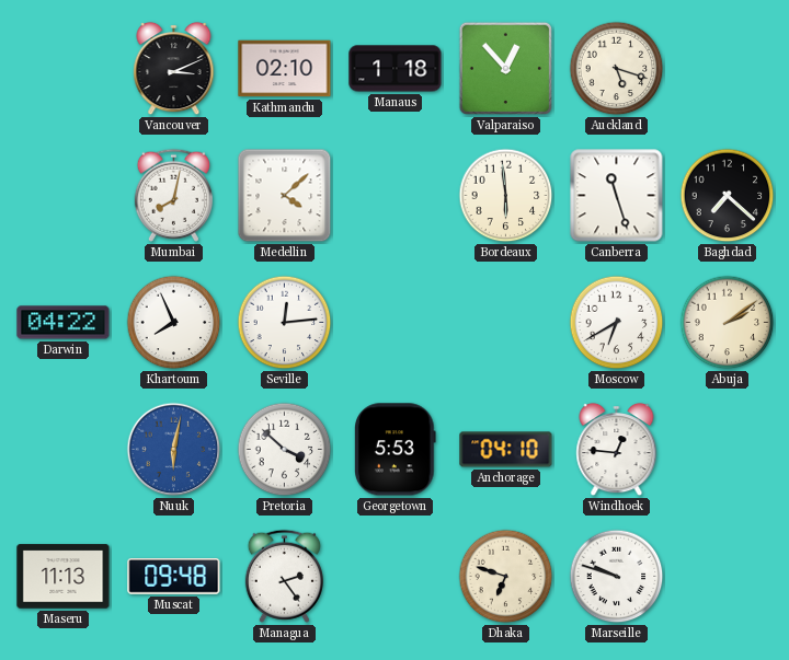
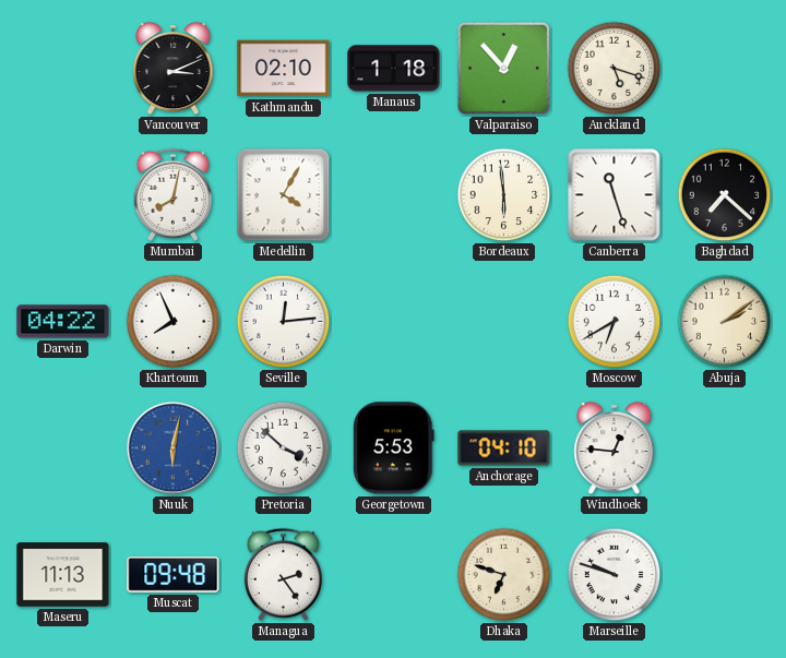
Medellin: 4:08 -> 4:05 (284, 195)
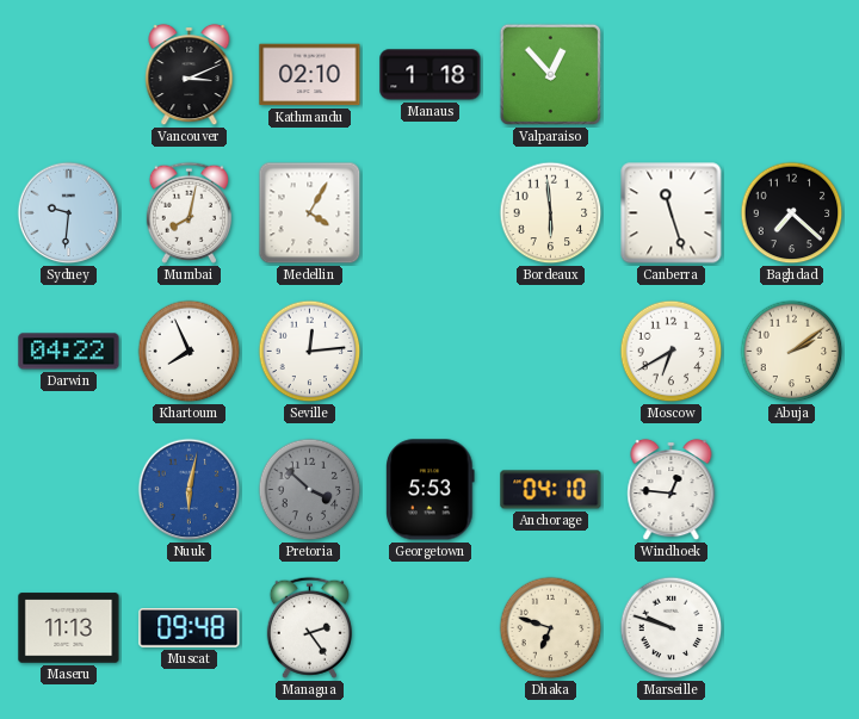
Auckland: 5:18 -> none (615, 69)
Sydney: none -> 9:31 (69, 213)
Pretoria dial: white -> grey (310, 490)
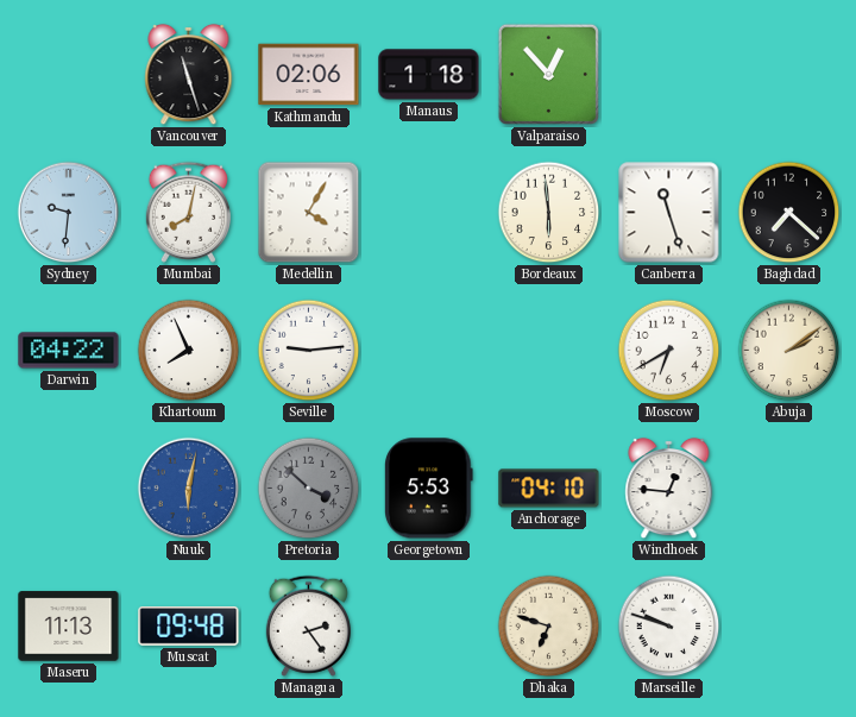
Vancouver: 3:11 -> 11:27 (189, 75)
Kathmandu: 02:10 -> 02:06 (309, 75)
Seville: 12:14 -> 9:14 (309, 351)
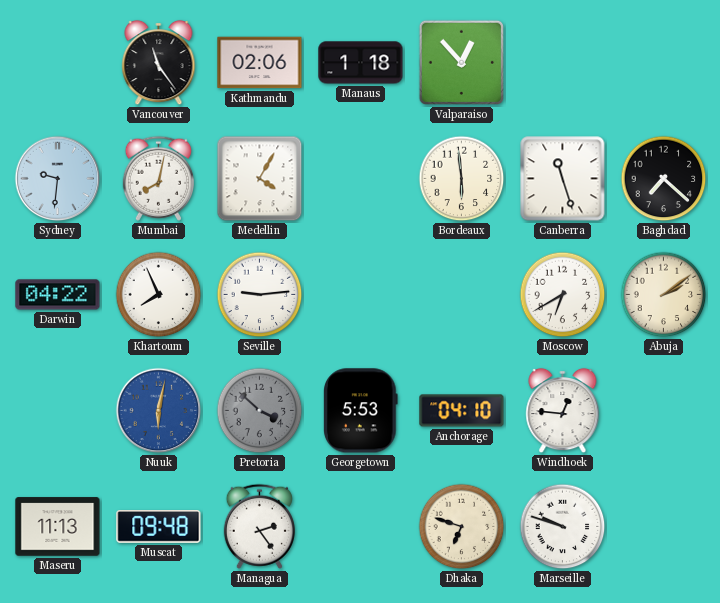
Vancouver: 11:27 -> 11:24 (159, 63)
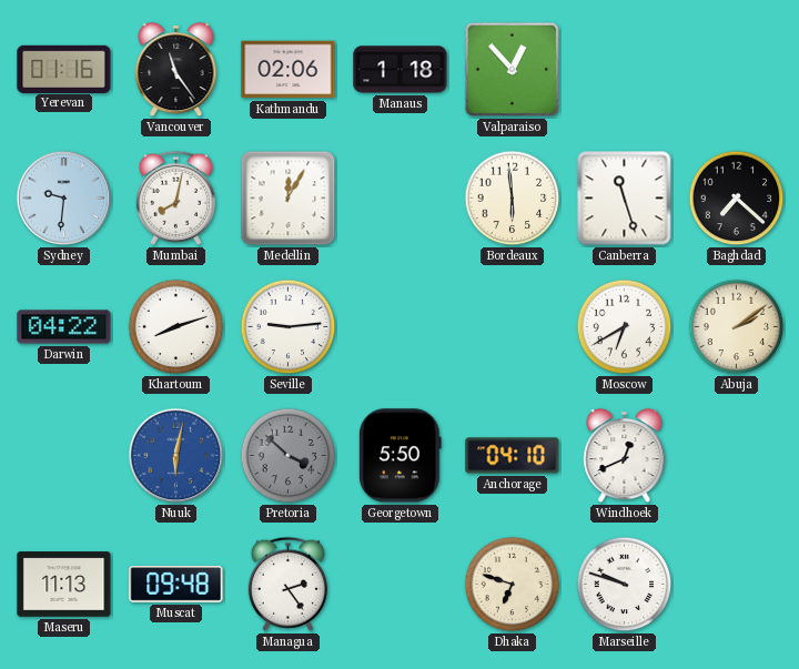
Yerevan: none -> 01:16 (64, 69)
Medellin: 4:05 -> 12:05 (289, 199)
Khartoum: 7:56 -> 8:12 (176, 327)
Georgetown: 5:53 -> 5:50 (401, 456)
Windhoek: 12:46 -> 12:41 (625, 456)
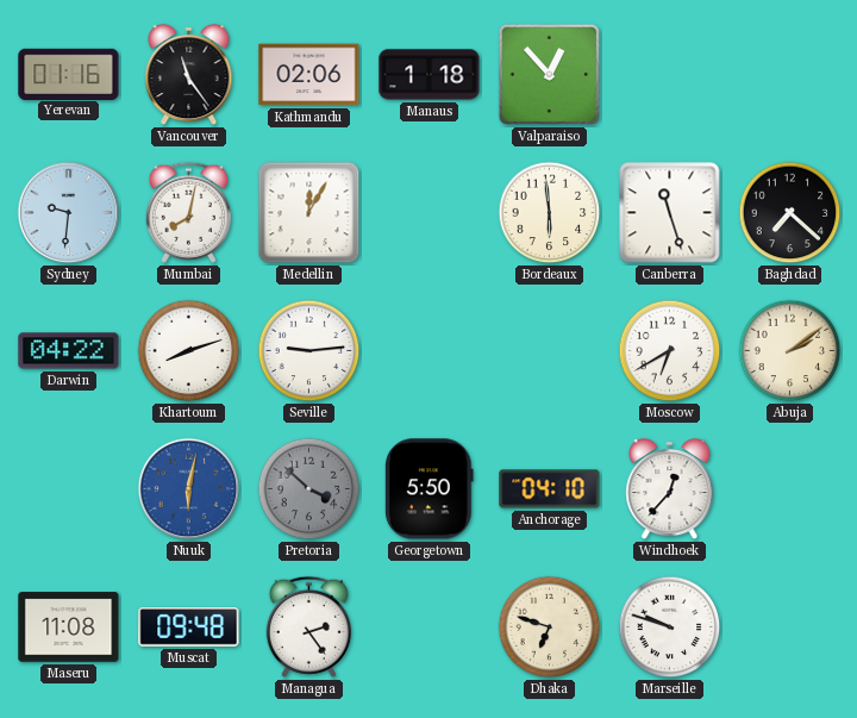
Windhoek: 12:41 -> 12:37 (670, 489)
Maseru: 11:13 -> 11:08 (69, 628)
